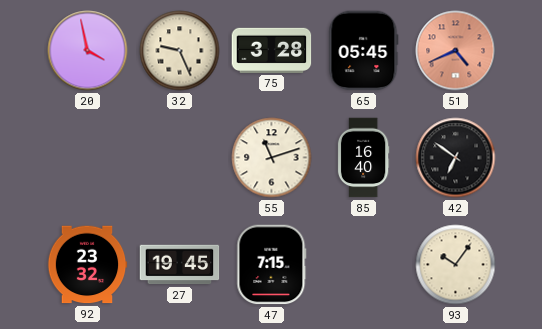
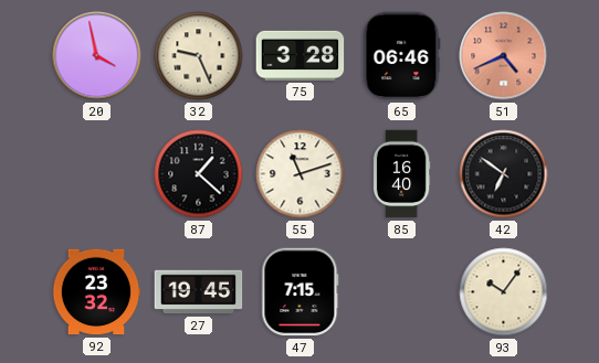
65: 05:45 -> 06:46 (402, 56)
87: none -> 1:22 (199, 174)
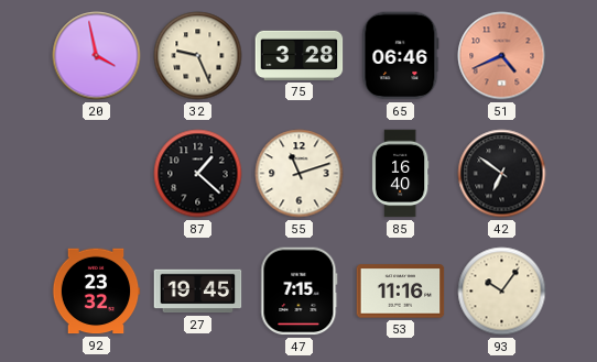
53: none -> 11:16 (401, 292)
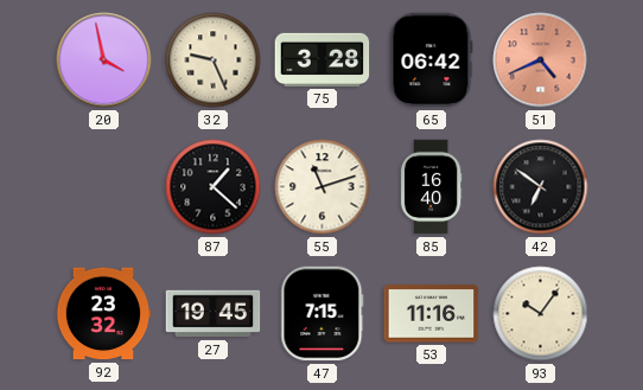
65: 06:46 -> 06:42 (432, 60)
